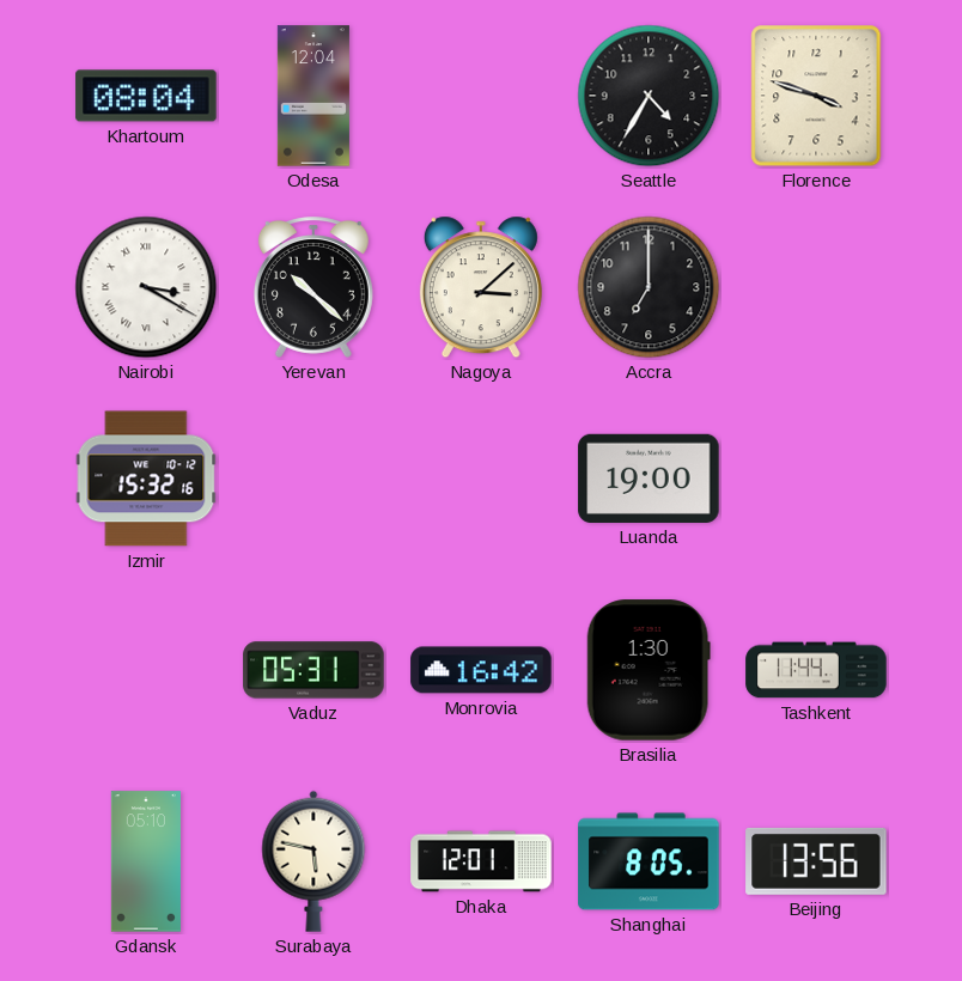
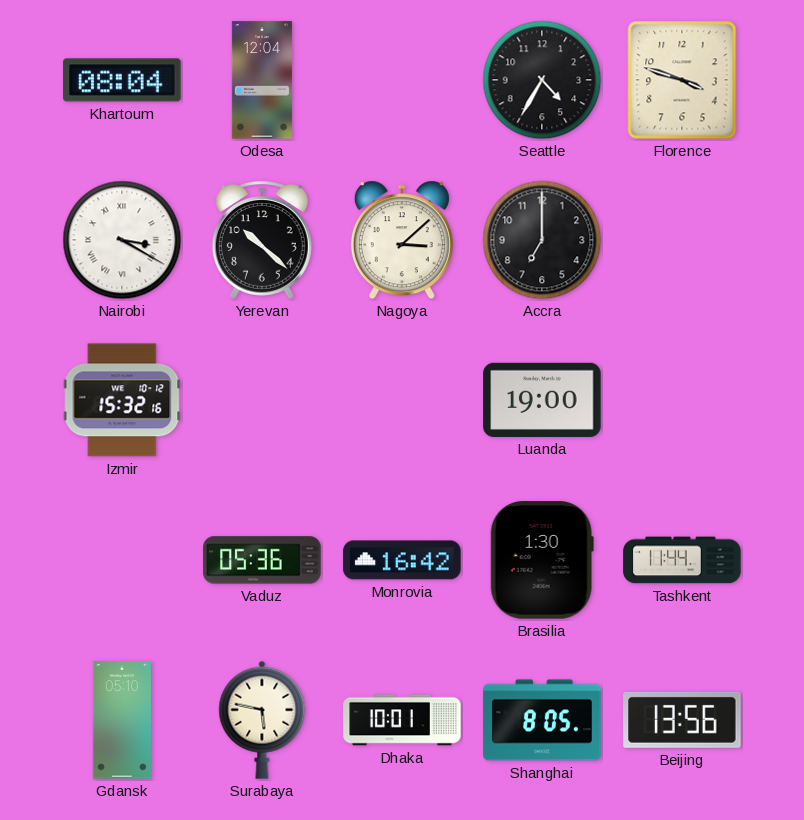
Vaduz: 05:31 -> 05:36 (262, 560)
Dhaka: 12:01 -> 10:01 (402, 720)
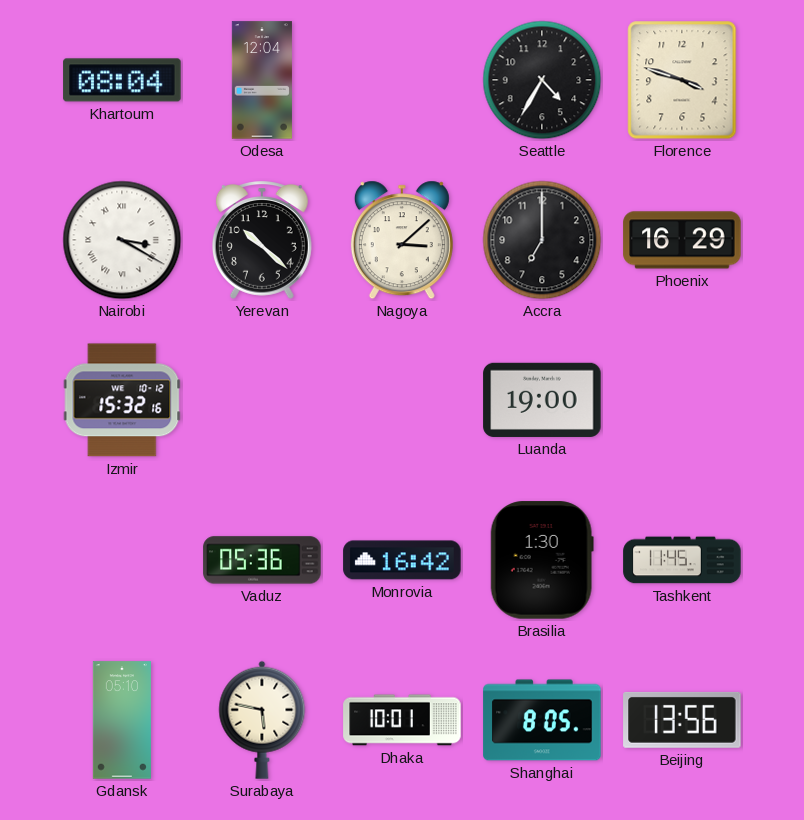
Phoenix: none -> 16:29 (682, 240)
Tashkent: 11:44 -> 11:45 (682, 560)
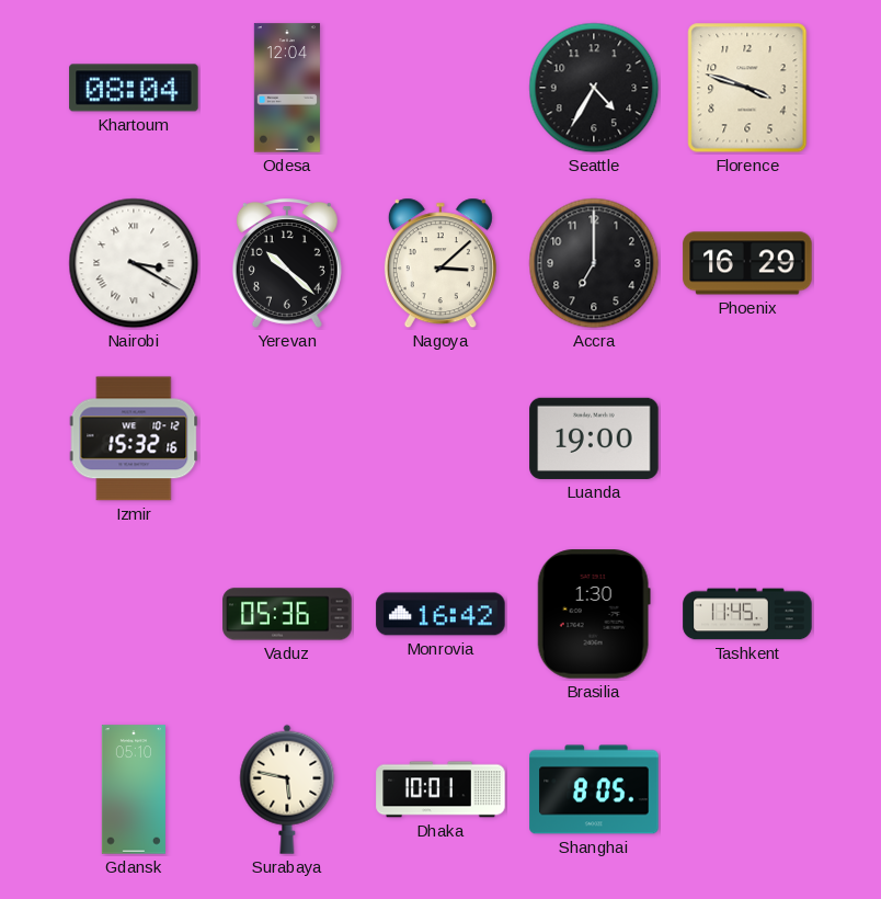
Beijing: 13:56 -> none (682, 720)
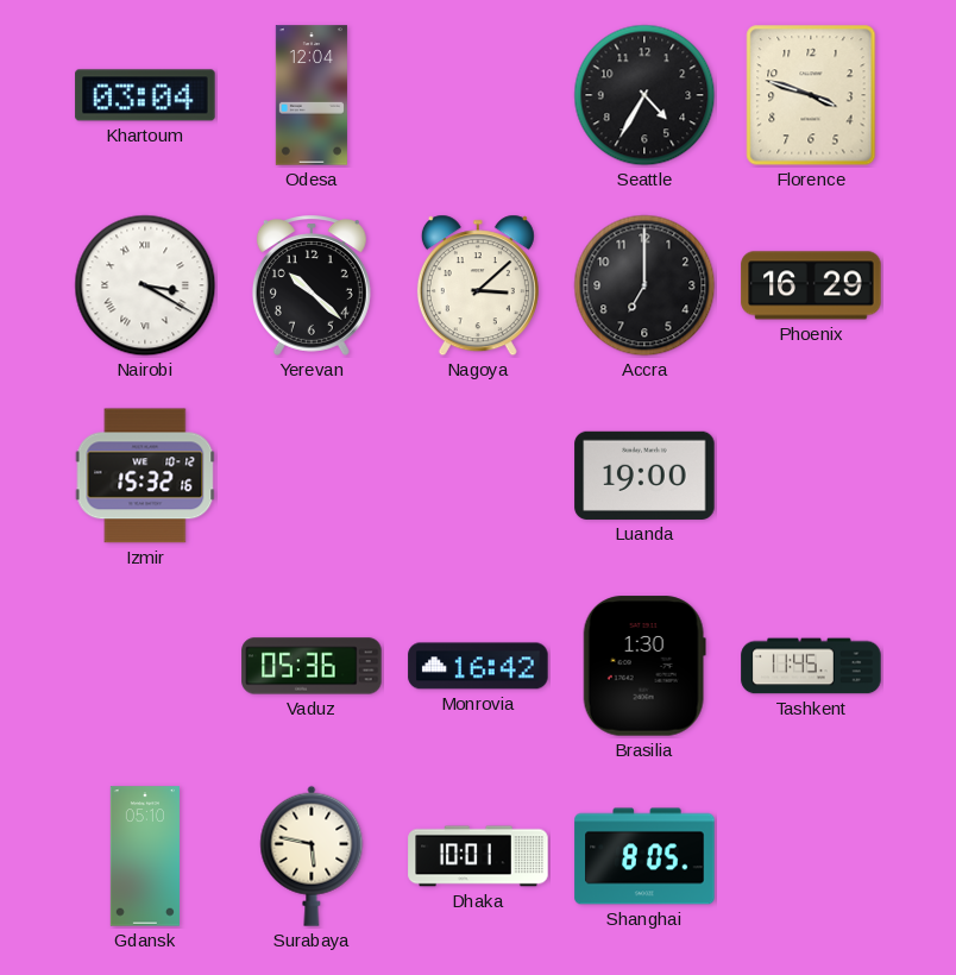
Khartoum: 08:04 -> 03:04 (145, 95)
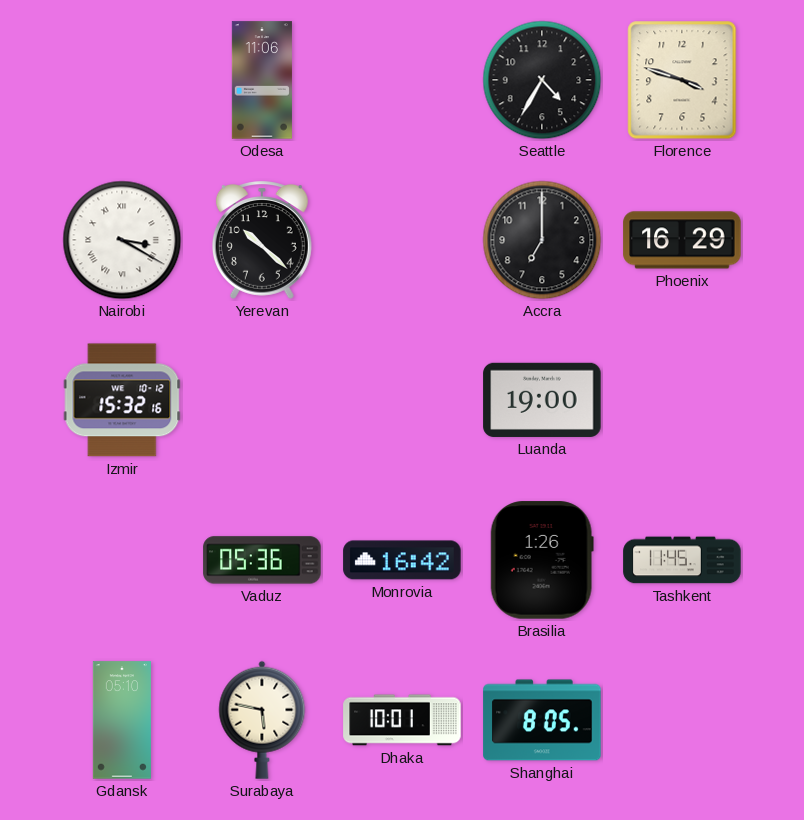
Khartoum: 03:04 -> none (145, 95)
Odesa: 12:04 -> 11:06 (262, 80)
Nagoya: 3:08 -> none (478, 285)
Brasilia: 1:30 -> 1:26 (542, 560)
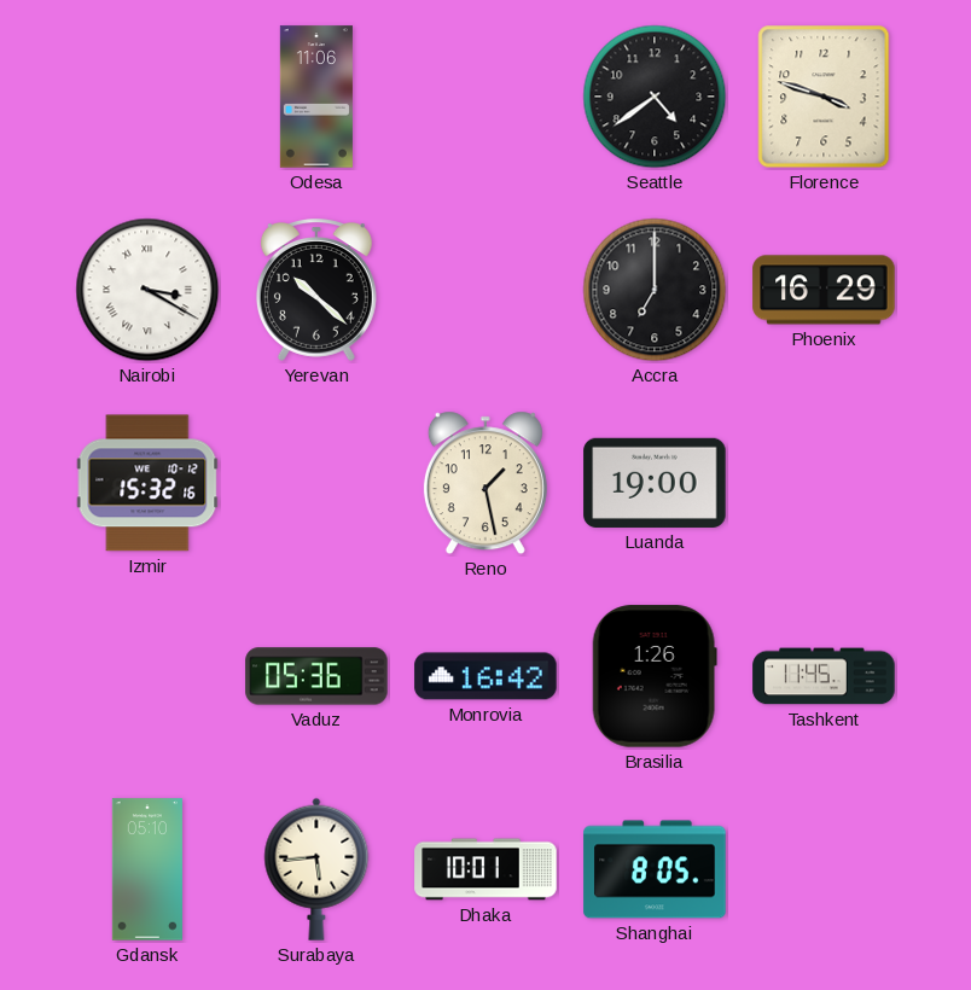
Seattle: 4:35 -> 4:39 (655, 97)
Reno: none -> 1:28 (485, 483)
Surabaya: 5:47 -> 5:44 (316, 869)
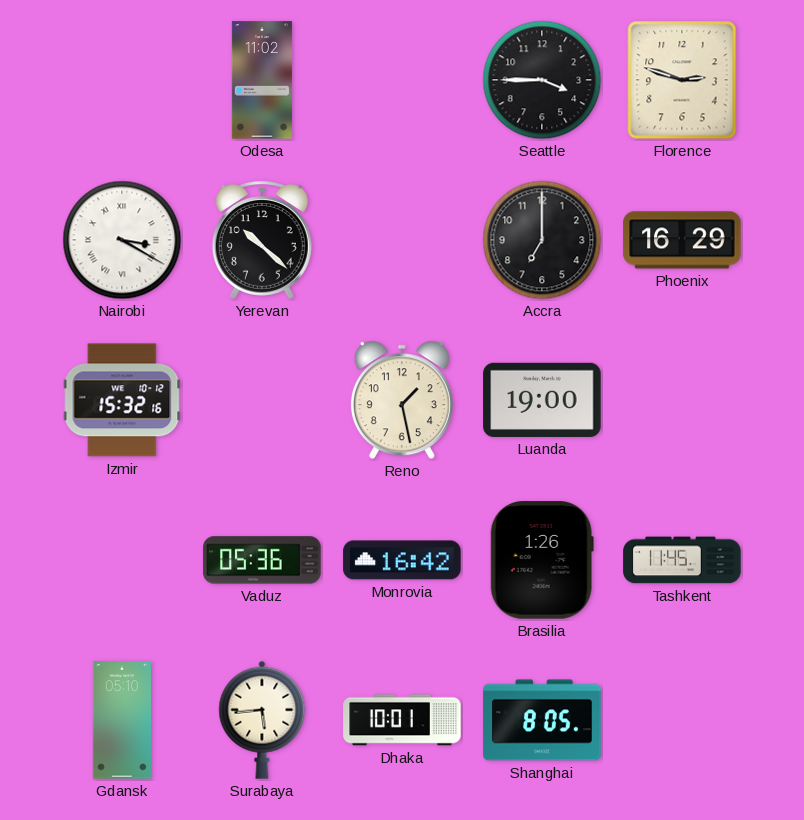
Odesa: 11:06 -> 11:02 (262, 80)
Seattle: 4:39 -> 3:45 (542, 80)
Florence: 3:48 -> 2:48 (682, 80)
